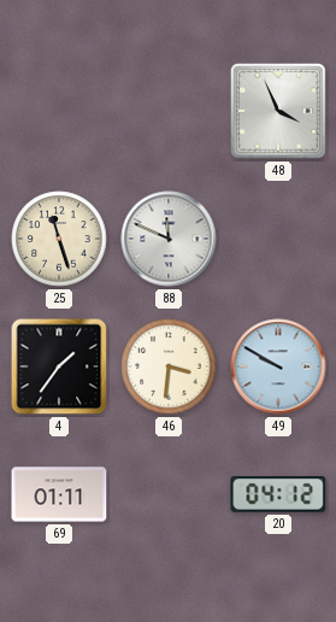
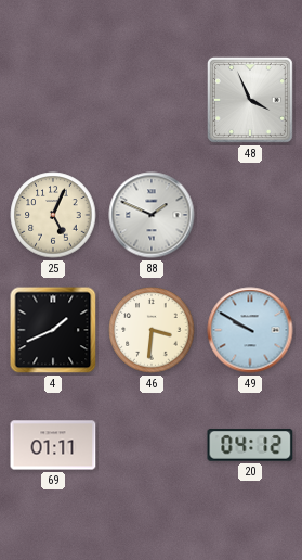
25: 11:27 -> 5:04 (53, 215)
88: 11:49 -> 1:49 (152, 215)
4: 1:36 -> 1:41 (53, 330)
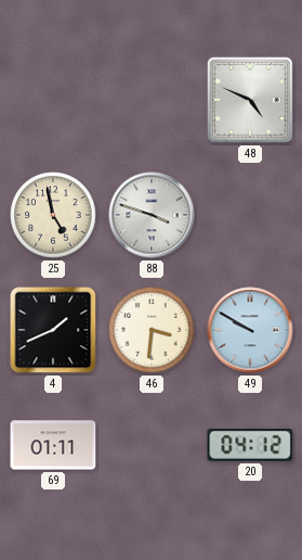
48: 3:56 -> 4:49 (250, 100)
25: 5:04 -> 4:58 (53, 215)
88: 1:49 -> 3:48 (152, 215)
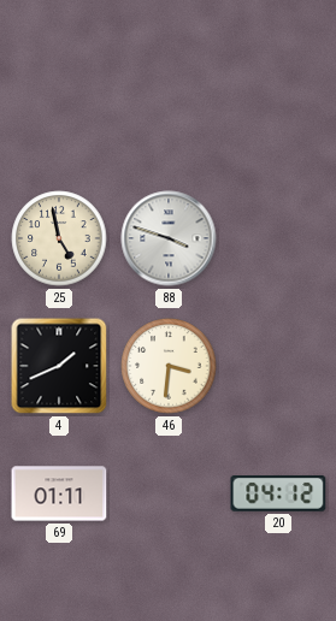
48: 4:49 -> none (250, 100)
49: 9:50 -> none (250, 330)
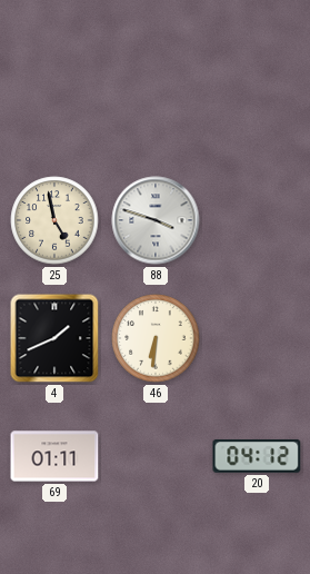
46: 3:31 -> 6:31 (156, 338)
